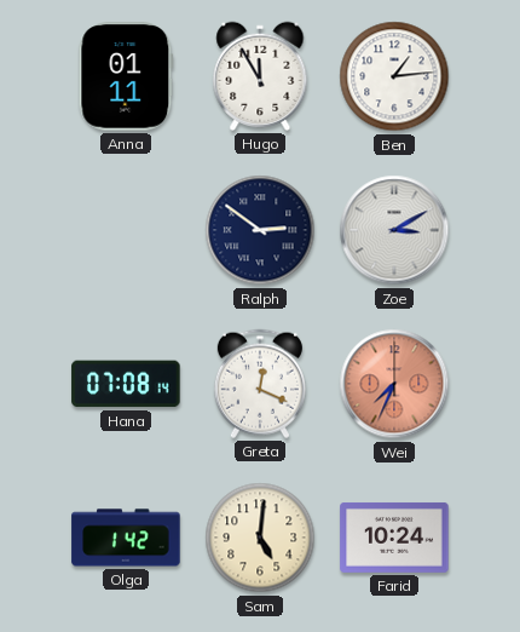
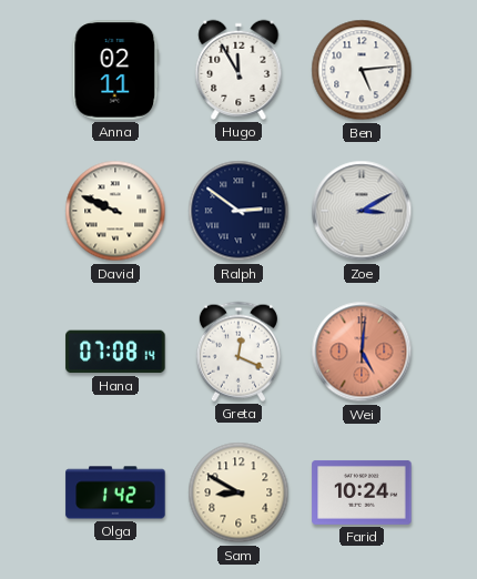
Anna: 01:11 -> 02:11 (115, 70)
Ben: 1:14 -> 5:14 (362, 70)
David: none -> 9:49 (115, 211)
Wei: 7:34 -> 5:01 (362, 352)
Sam: 5:01 -> 8:50 (238, 492)
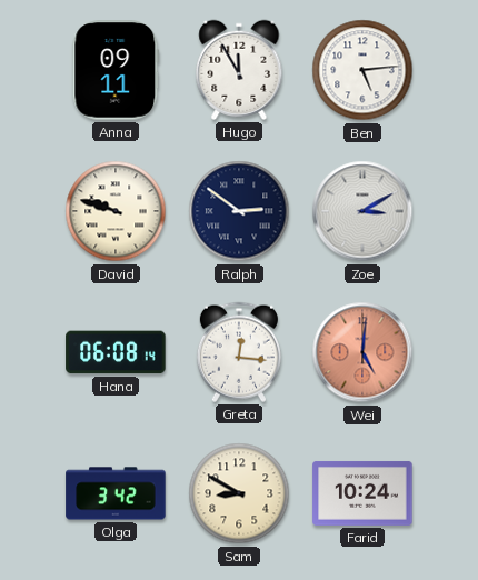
Anna: 02:11 -> 09:11 (116, 70)
David: 9:49 -> 9:48 (116, 211)
Hana: 07:08 -> 06:08 (116, 352)
Greta: 12:19 -> 12:16 (239, 352)
Olga: 1:42 -> 3:42 (116, 493)
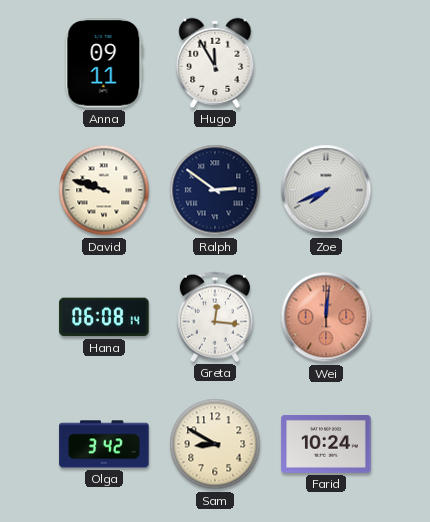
Ben: 5:14 -> none (362, 70)
Zoe: 3:10 -> 7:41 (326, 190)
Wei: 5:01 -> 12:01 (326, 317)
